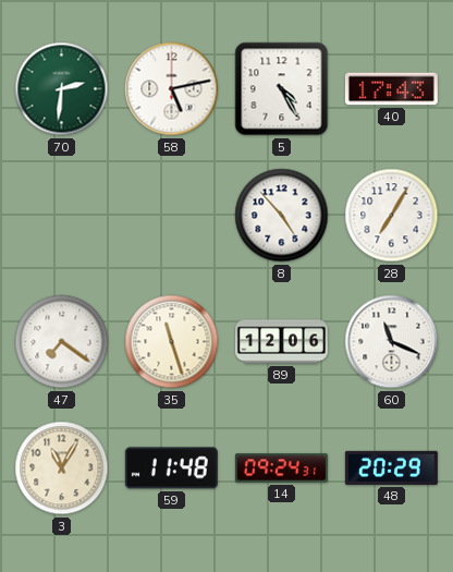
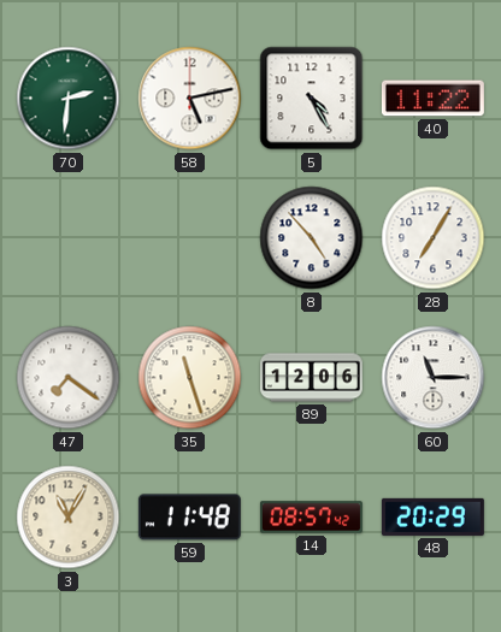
40: 17:43 -> 11:22 (432, 99)
60: 11:19 -> 11:15 (434, 378)
14: 09:24 -> 08:57 (311, 518)
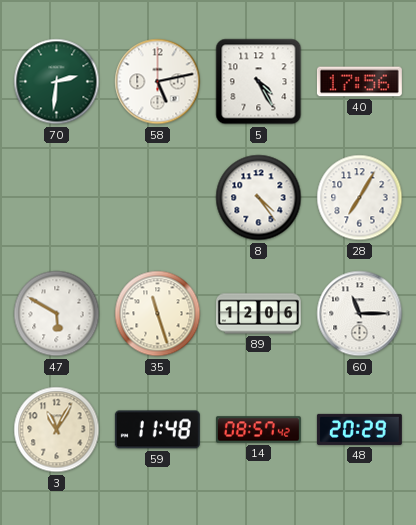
40: 11:22 -> 17:56 (359, 82)
8: 4:53 -> 4:24 (259, 198)
47: 7:21 -> 5:50 (57, 314)
